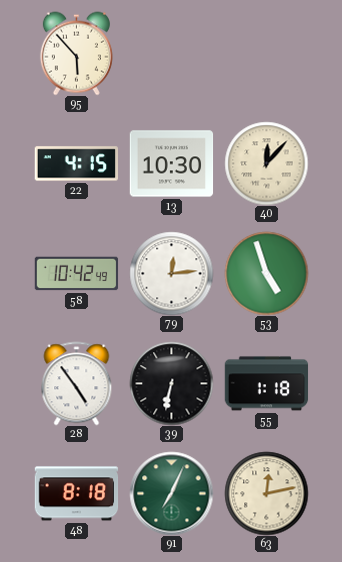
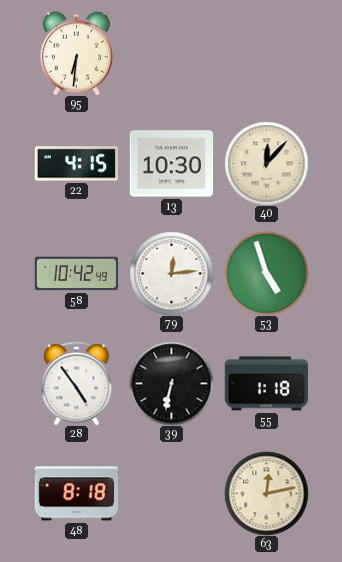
95: 5:53 -> 6:31 (76, 53)
91: 7:04 -> none (171, 493)
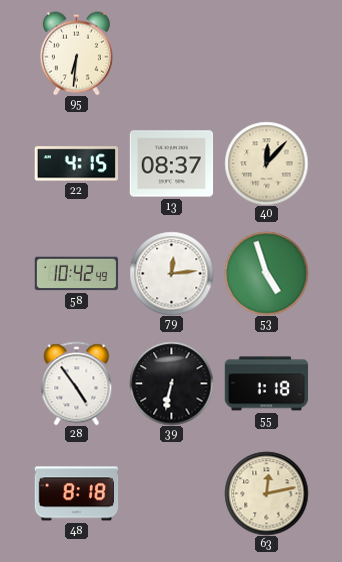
13: 10:30 -> 08:37 (171, 164)
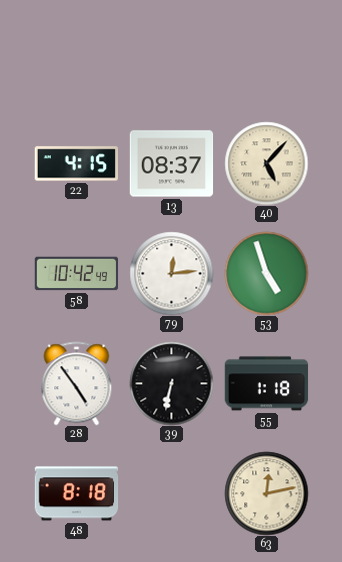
95: 6:31 -> none (76, 53)
40: 12:07 -> 5:07 (266, 163)
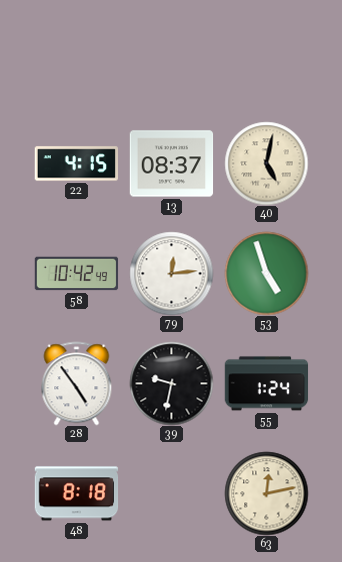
40: 5:07 -> 5:02 (266, 163)
39: 6:32 -> 9:32 (171, 383)
55: 1:18 -> 1:24 (266, 384)
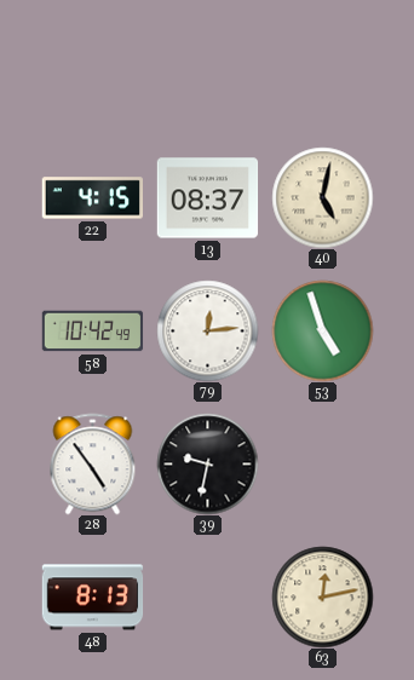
55: 1:24 -> none (266, 384)
48: 8:18 -> 8:13 (92, 598)
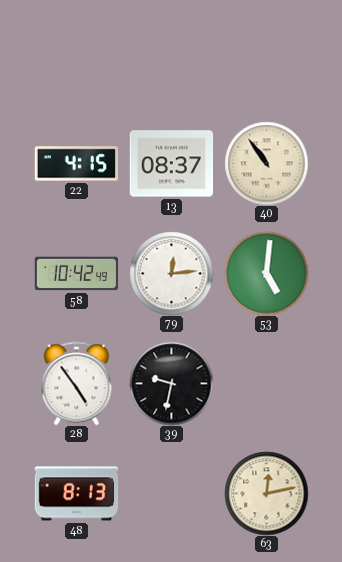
40: 5:02 -> 10:54 (266, 163)
53: 4:57 -> 5:01 (266, 273)
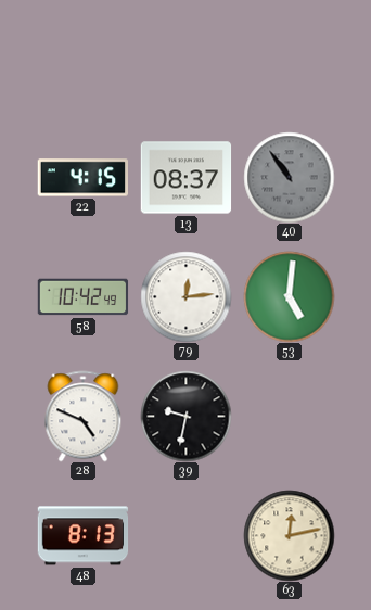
40 dial: cream -> grey (289, 177)
28: 4:54 -> 4:49 (84, 416)
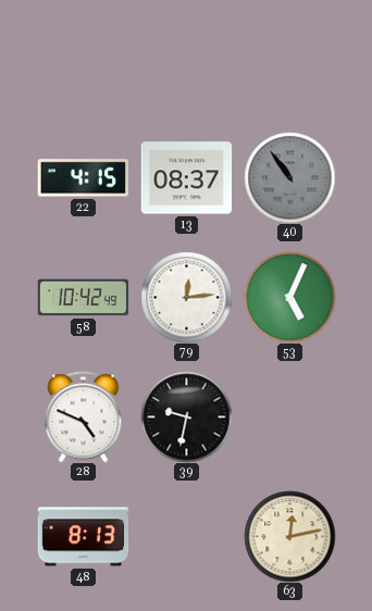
53: 5:01 -> 5:04 (289, 297)
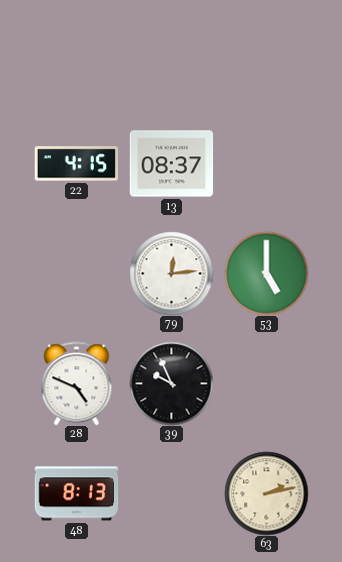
40: 10:54 -> none (289, 177)
58: 10:42 -> none (83, 298)
53: 5:04 -> 5:00 (266, 273)
39: 9:32 -> 9:56 (171, 383)
63: 12:13 -> 2:13 (266, 493)
